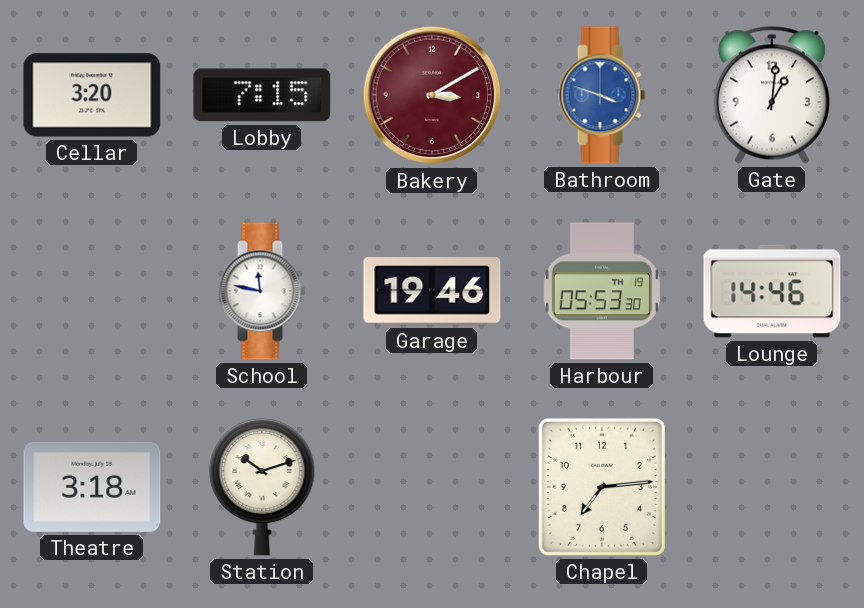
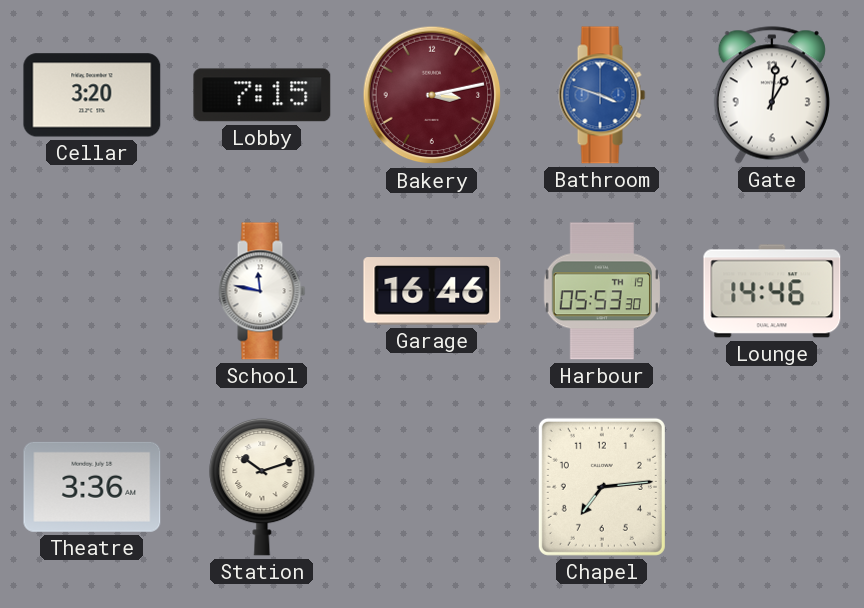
Bakery: 3:10 -> 3:13 (432, 95)
Garage: 19:46 -> 16:46 (432, 291)
Theatre: 3:18 -> 3:36 (92, 487)
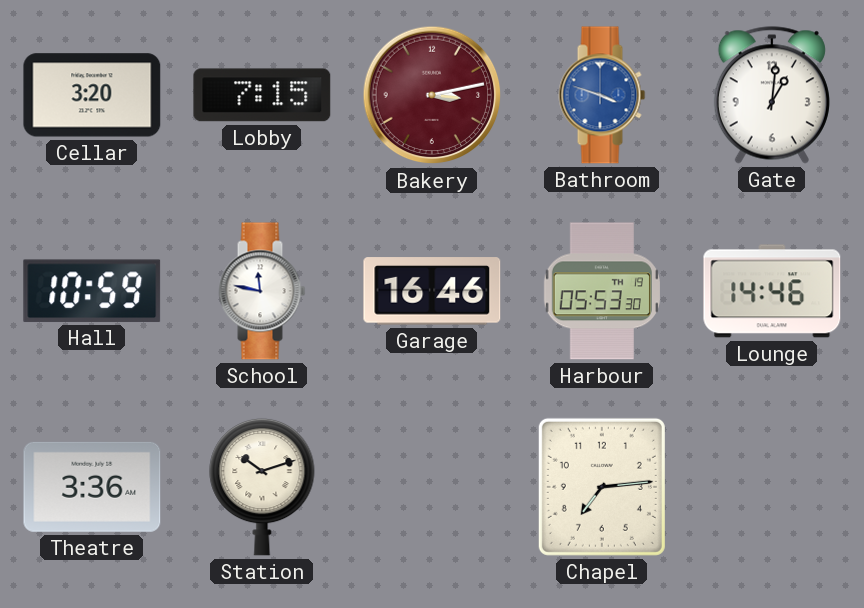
Hall: none -> 10:59 (92, 291)
